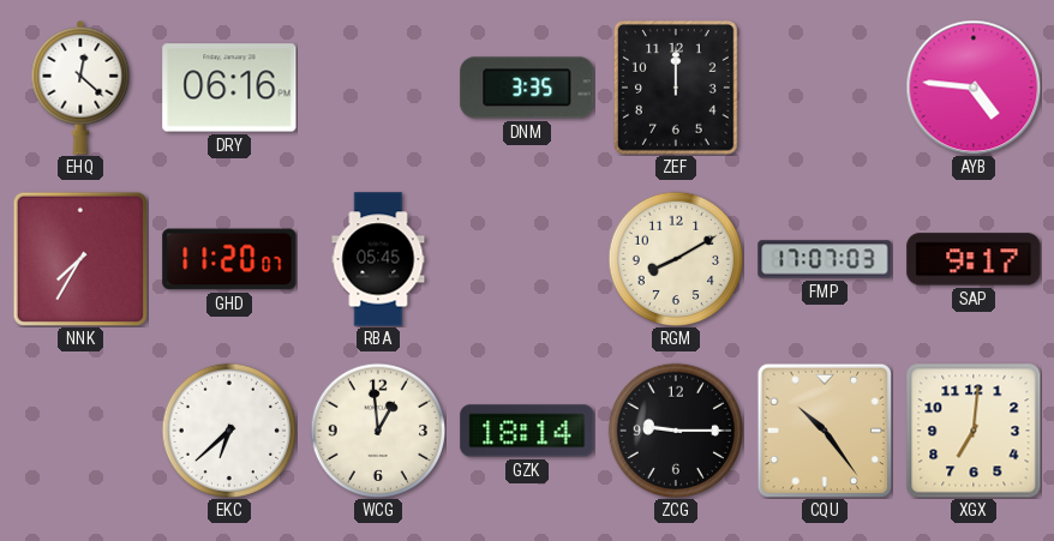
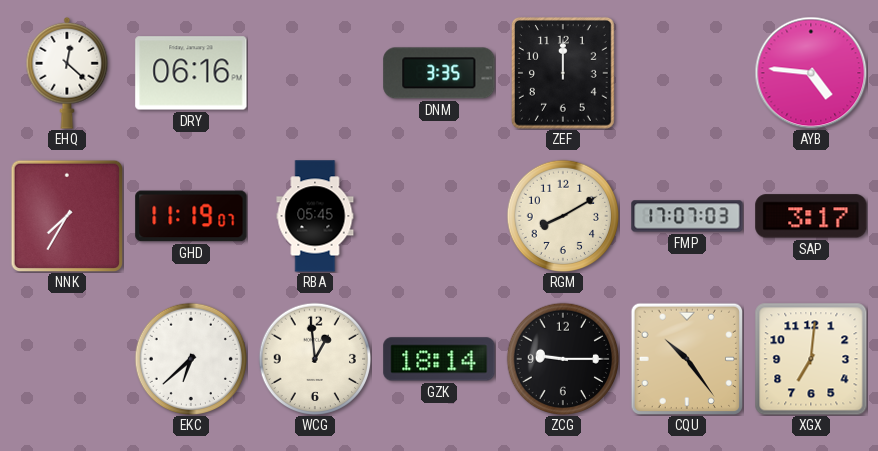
GHD: 11:20 -> 11:19 (191, 216)
SAP: 9:17 -> 3:17 (811, 216)
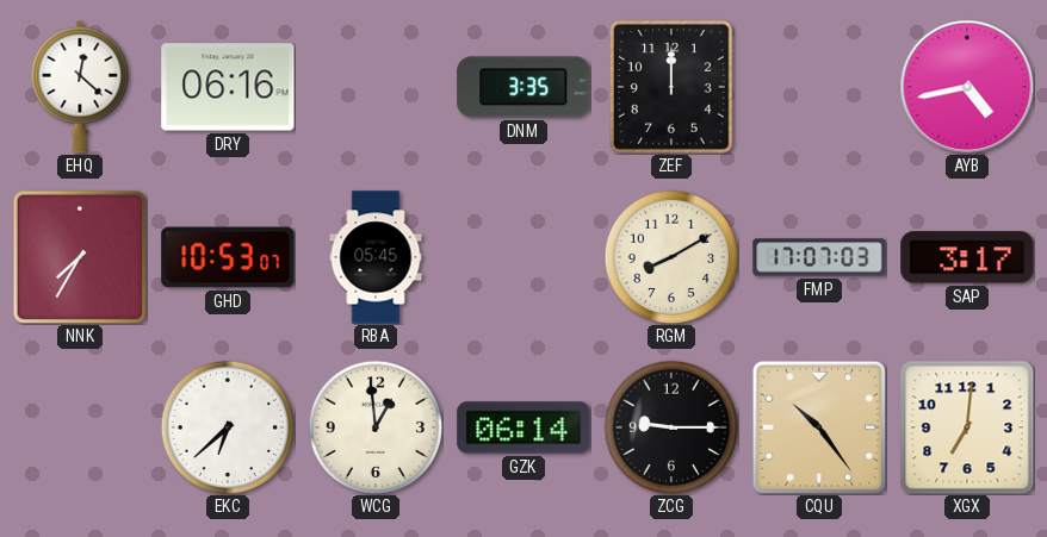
AYB: 4:46 -> 4:43 (967, 87)
GHD: 11:19 -> 10:53 (228, 257)
GZK: 18:14 -> 06:14 (523, 427)
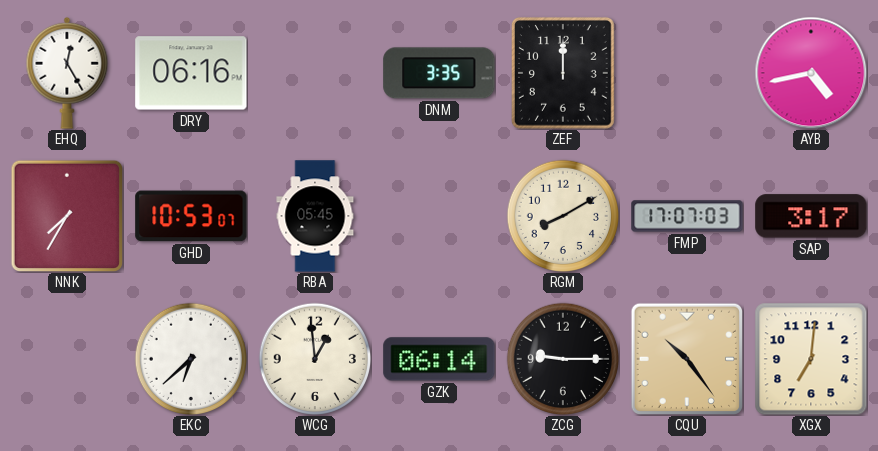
EHQ: 12:22 -> 12:25 (67, 73)
